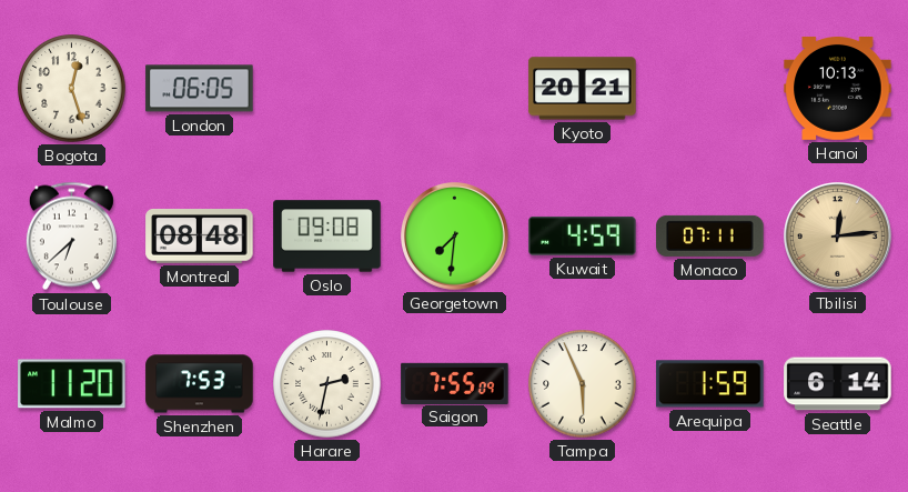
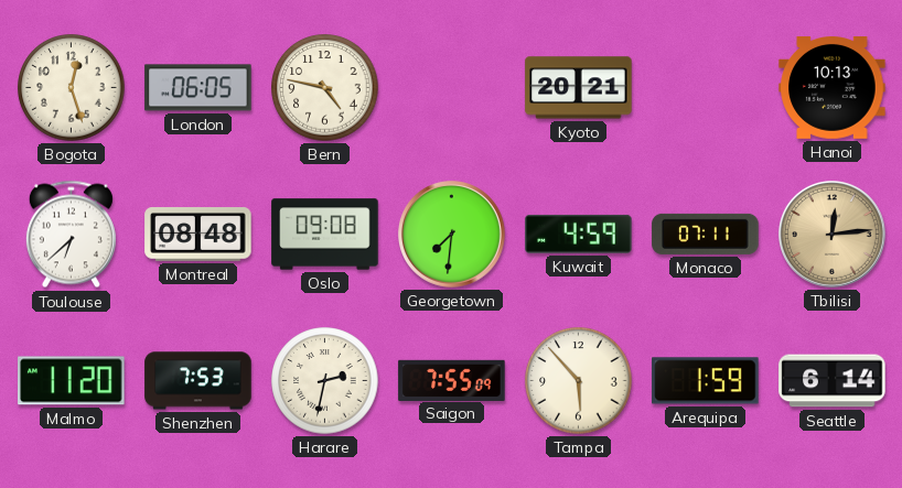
Bern: none -> 4:47 (325, 88)
Tampa: 5:56 -> 5:53 (579, 381)
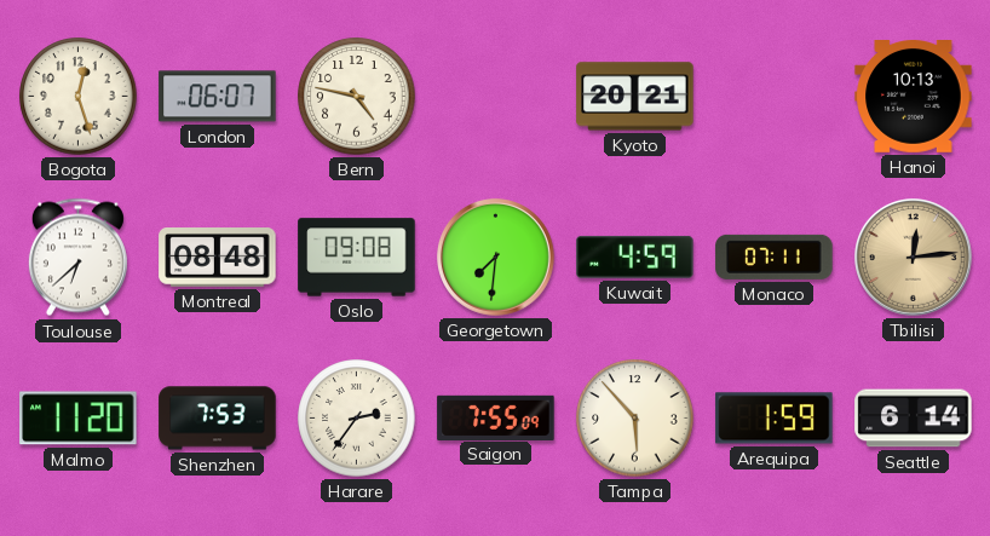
London: 06:05 -> 06:07 (218, 97)
Harare: 2:32 -> 2:36 (357, 419)
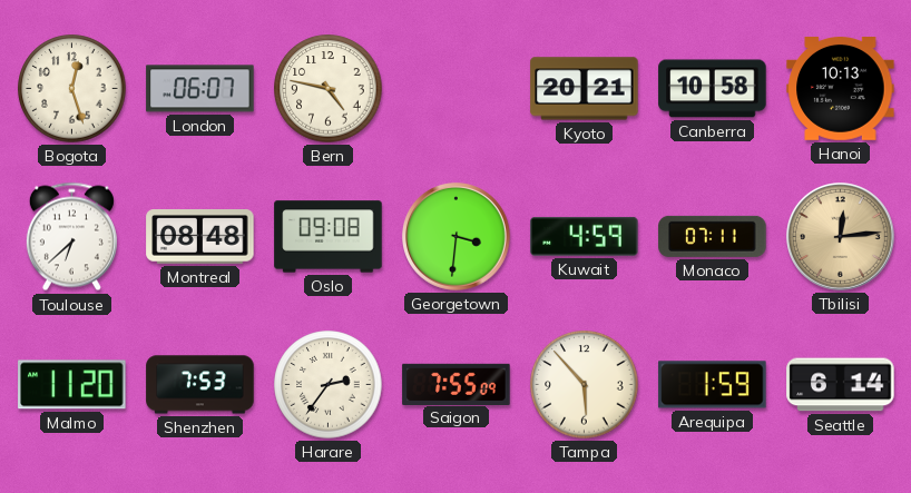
Canberra: none -> 10:58 (713, 89)
Georgetown: 7:31 -> 3:31 (457, 237)
